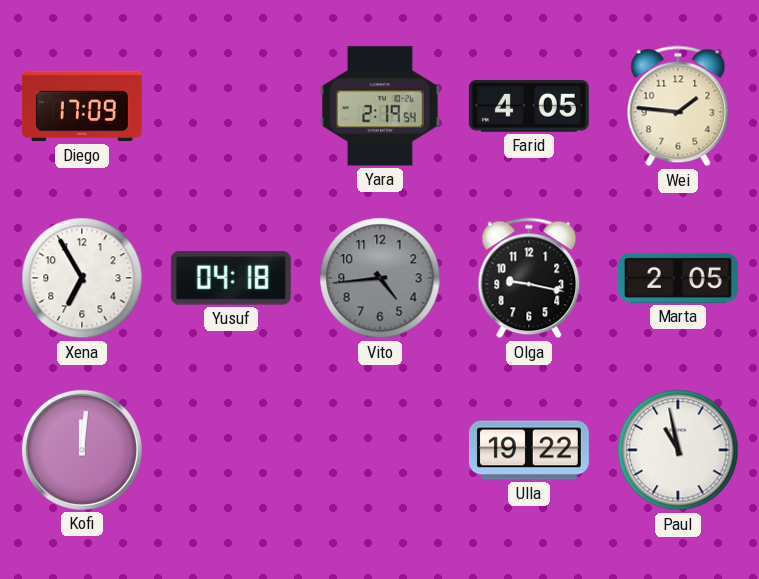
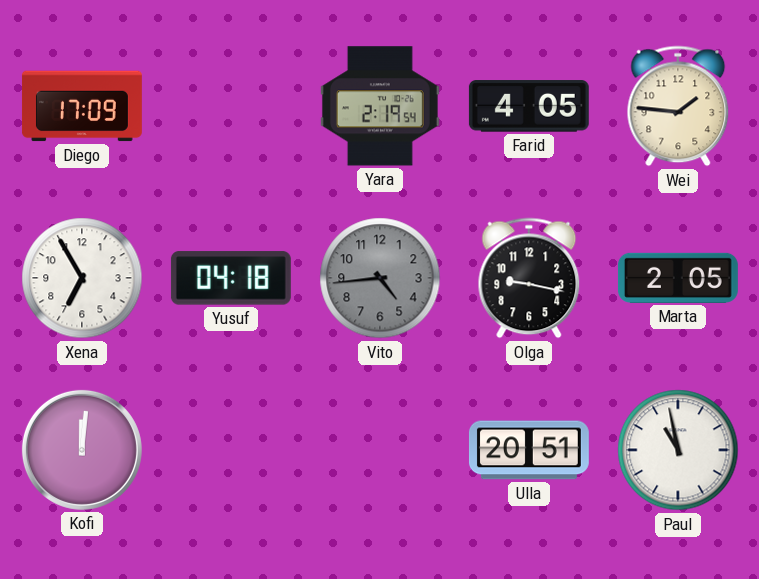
Ulla: 19:22 -> 20:51 (529, 450)
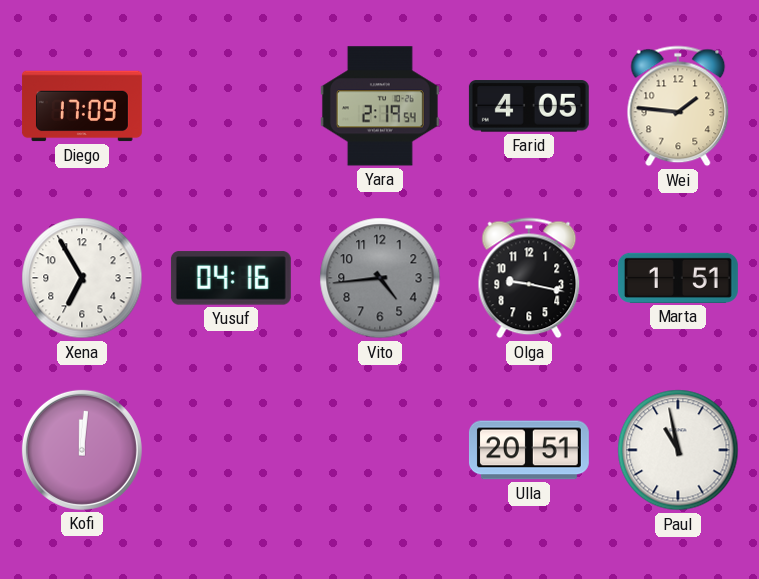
Yusuf: 04:18 -> 04:16 (231, 278)
Marta: 2:05 -> 1:51 (678, 278)
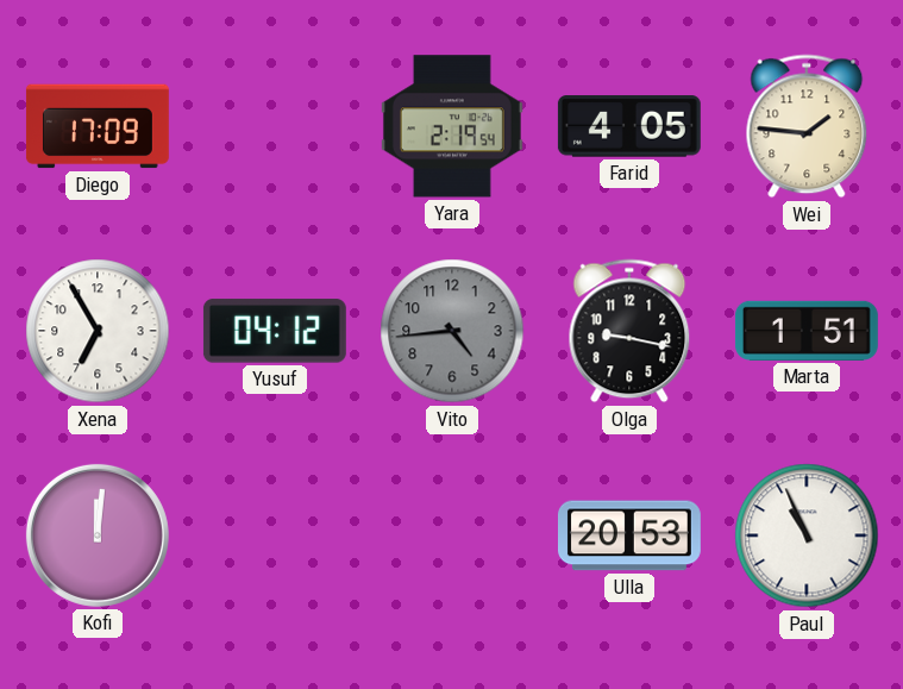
Yusuf: 04:16 -> 04:12 (275, 331)
Ulla: 20:51 -> 20:53 (629, 535)
Paul: 10:58 -> 10:56 (807, 535)
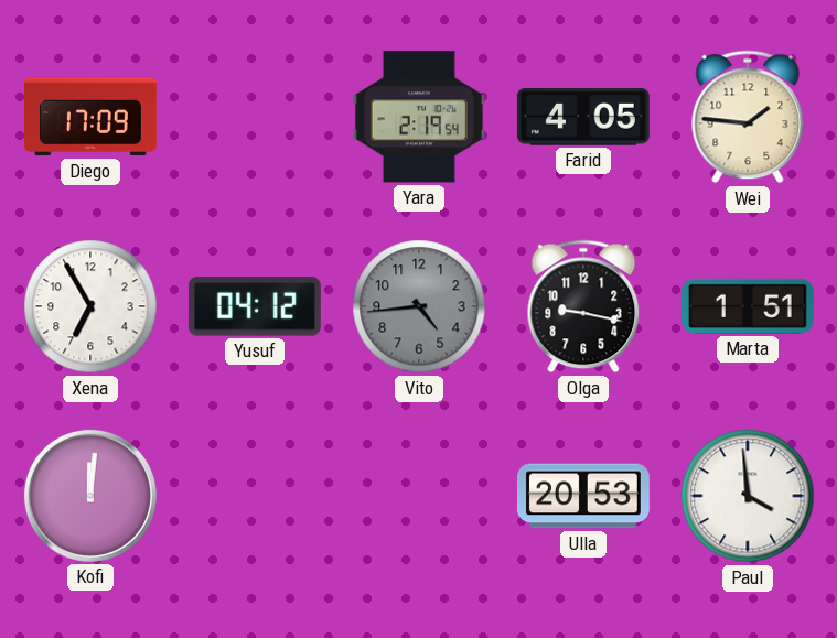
Paul: 10:56 -> 3:59 (748, 496)
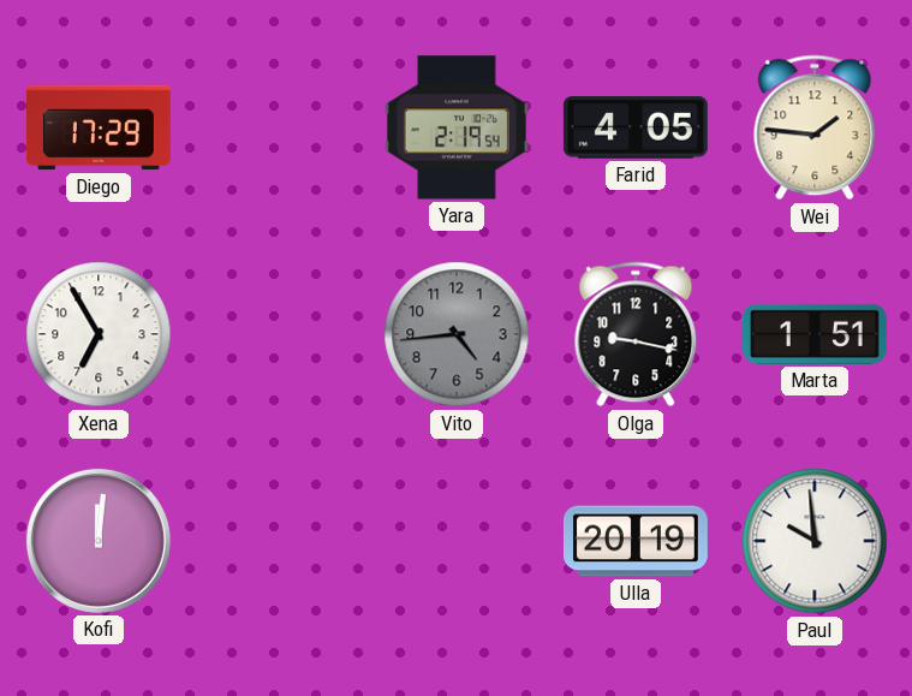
Diego: 17:09 -> 17:29 (99, 127)
Yusuf: 04:12 -> none (255, 306)
Ulla: 20:53 -> 20:19 (636, 541)
Paul: 3:59 -> 9:59 (815, 541)
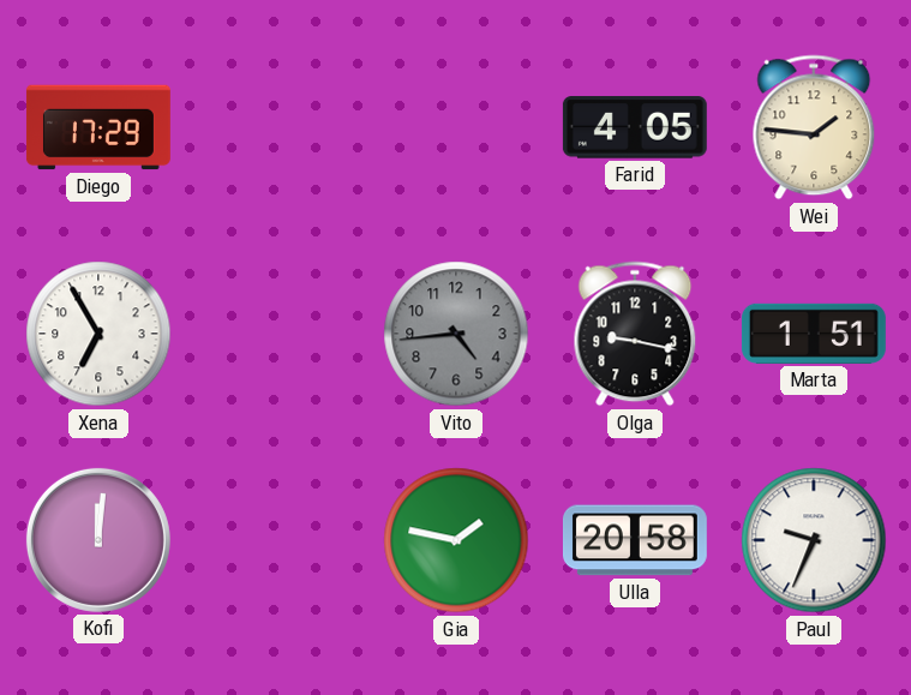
Yara: 2:19 -> none (457, 127)
Gia: none -> 1:47 (456, 540)
Ulla: 20:19 -> 20:58 (635, 540)
Paul: 9:59 -> 9:34 (814, 540)
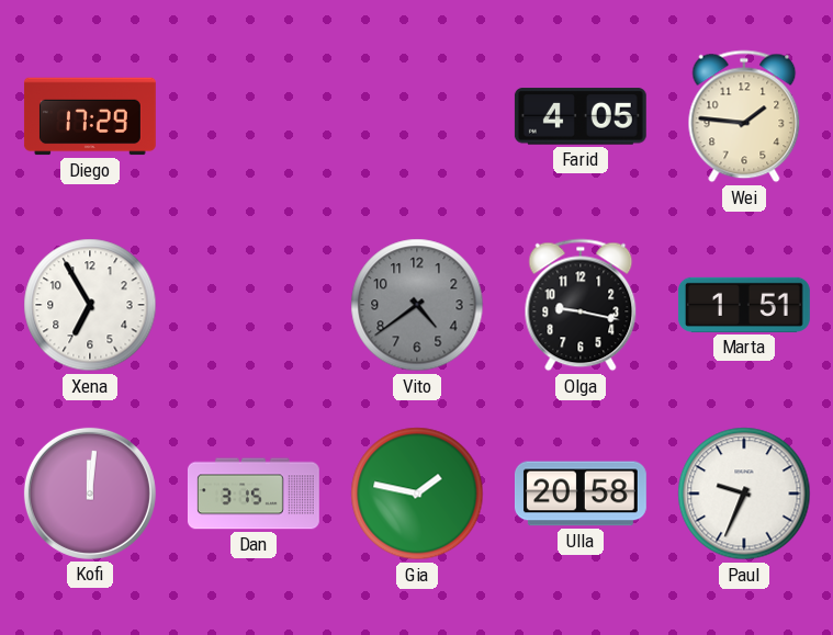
Vito: 4:44 -> 4:39 (417, 305)
Dan: none -> 3:15 (254, 494)
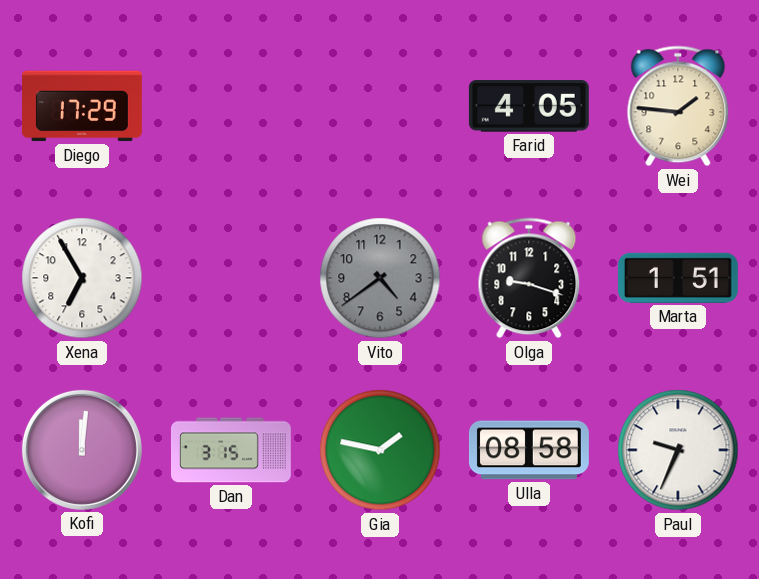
Olga: 9:17 -> 9:18 (529, 278)
Ulla: 20:58 -> 08:58 (529, 450)
